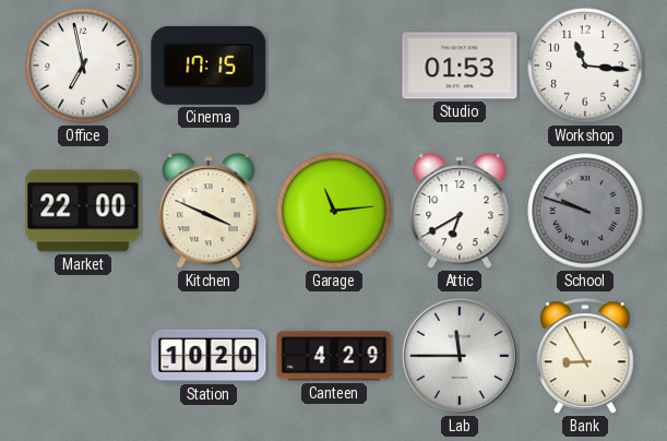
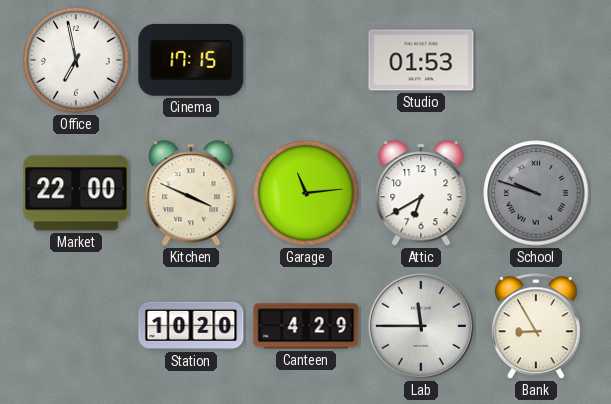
Workshop: 11:16 -> none (585, 65)
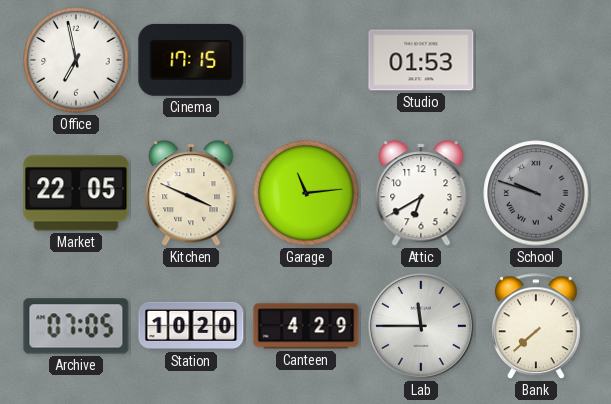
Market: 22:00 -> 22:05 (76, 193)
Archive: none -> 07:05 (76, 326)
Bank: 8:55 -> 7:38 (536, 327)
